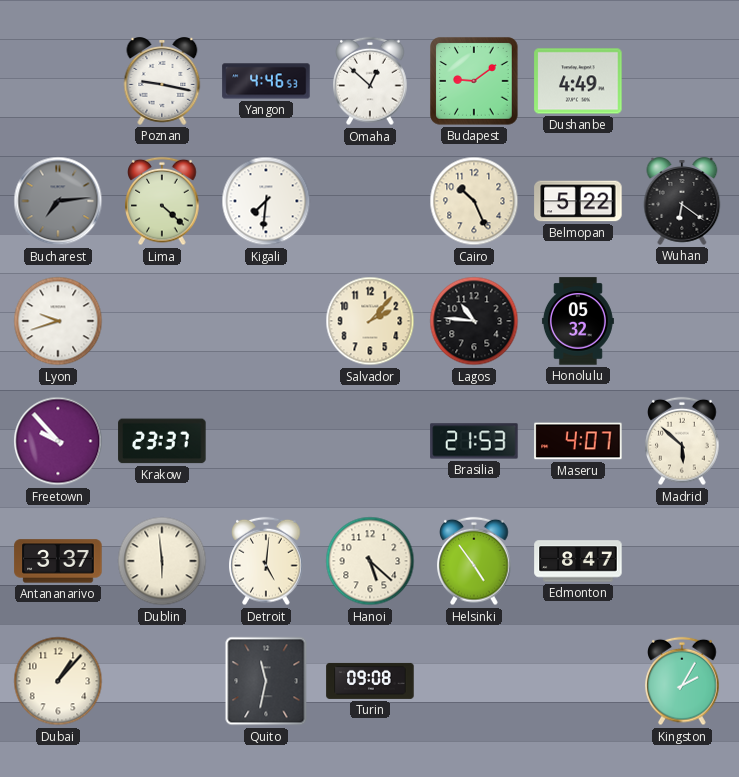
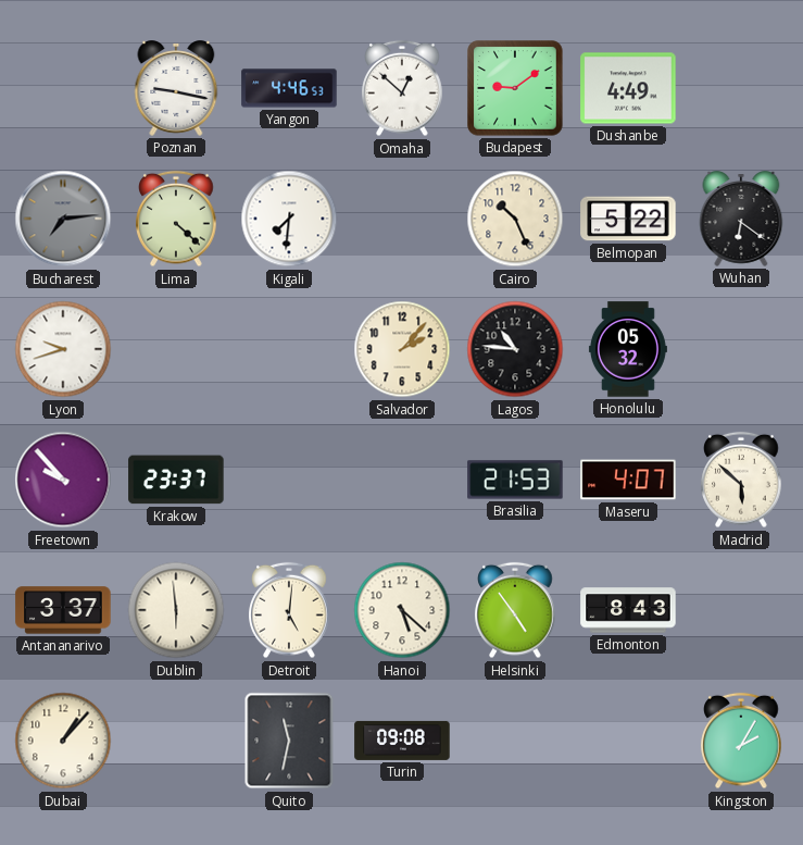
Edmonton: 8:47 -> 8:43 (628, 610)
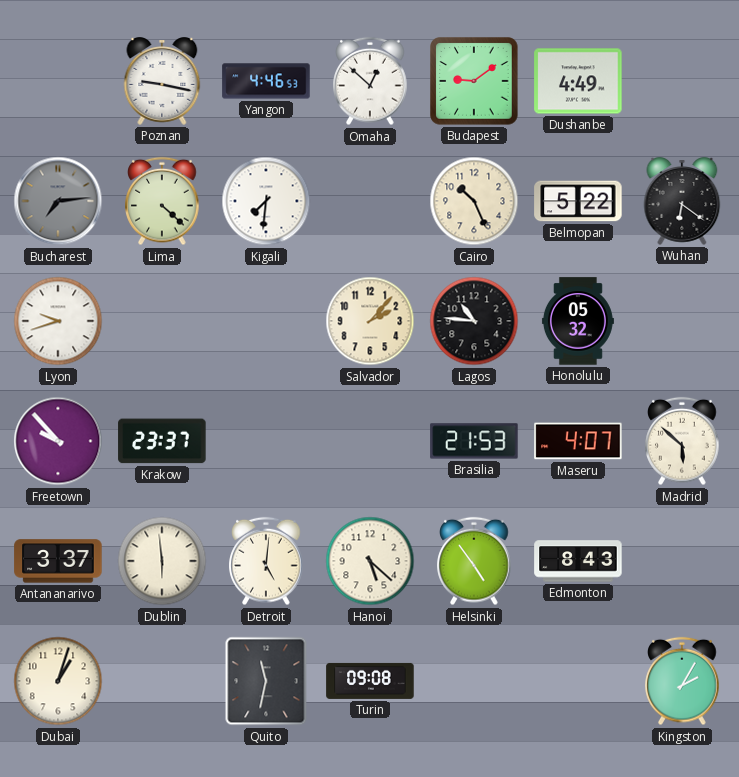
Dubai: 1:07 -> 1:03 (58, 681)
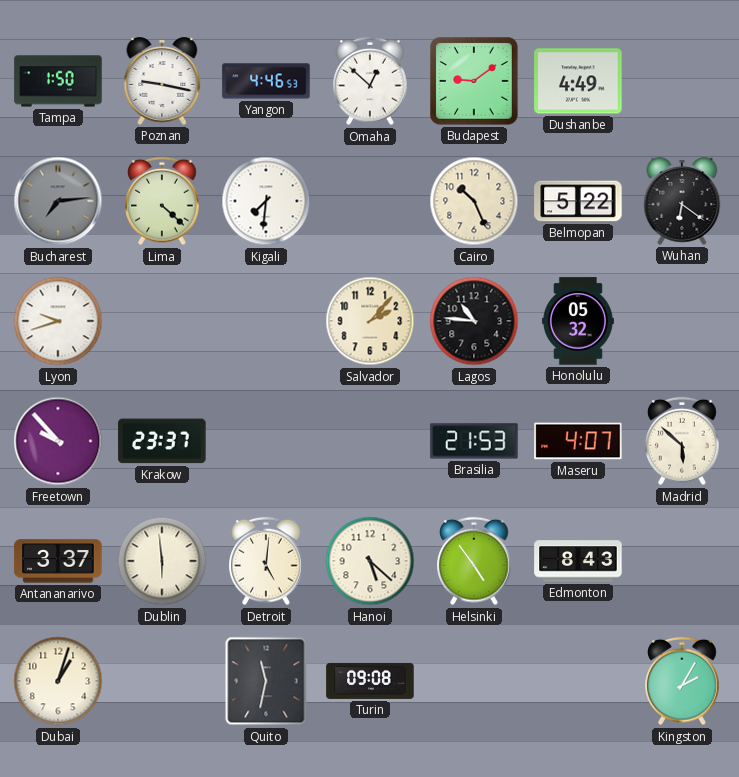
Tampa: none -> 1:50 (58, 81)
